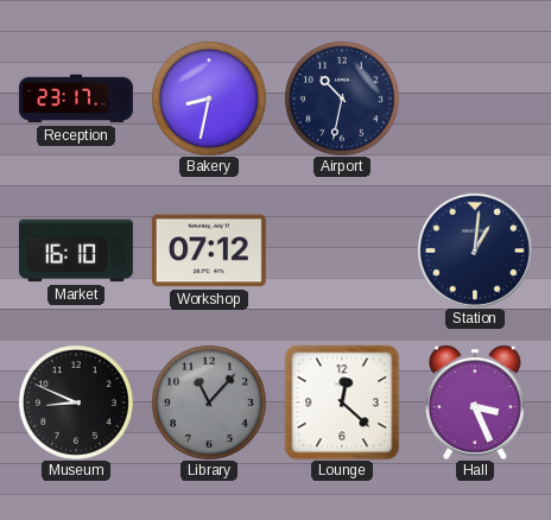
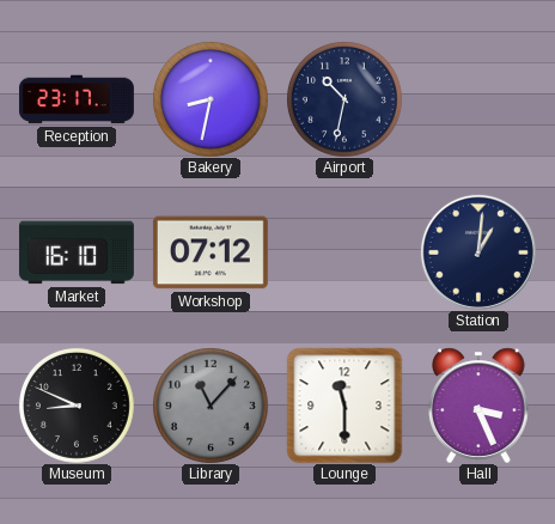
Lounge: 12:22 -> 11:30 (344, 406)
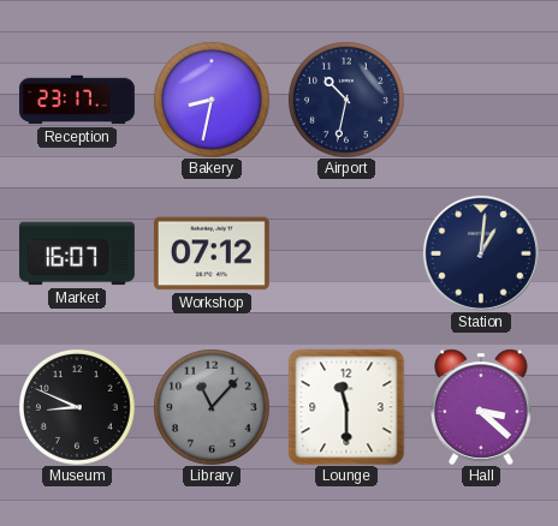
Market: 16:10 -> 16:07 (77, 253)
Hall: 3:26 -> 3:22 (481, 407)
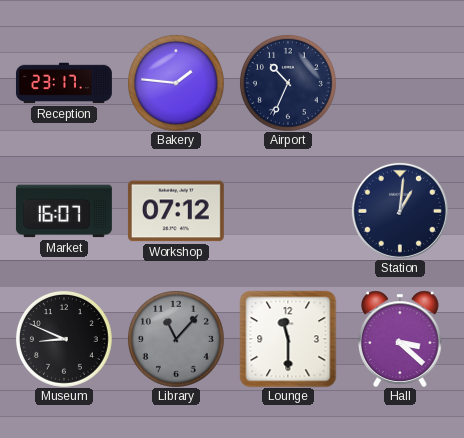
Bakery: 8:32 -> 1:46 (176, 83)
Airport: 10:32 -> 10:34 (288, 83)
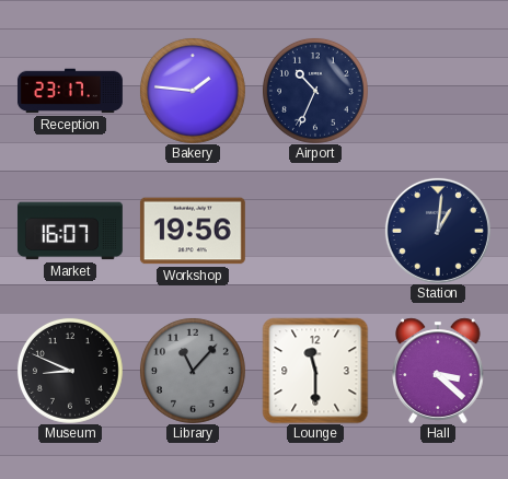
Workshop: 07:12 -> 19:56 (193, 231)
